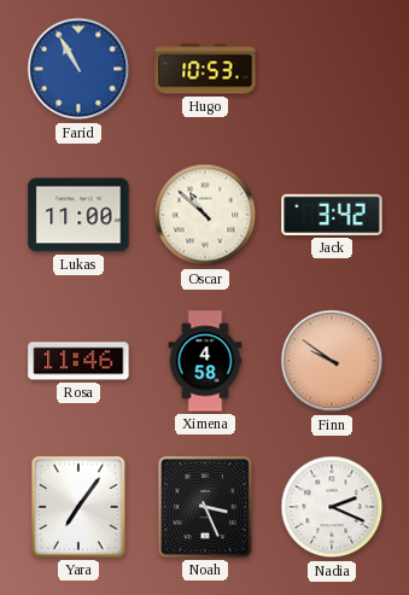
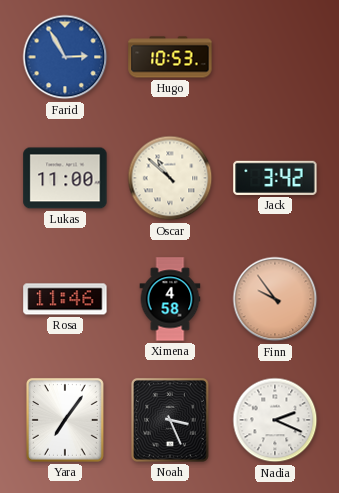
Farid: 10:55 -> 2:55 (65, 57)
Finn: 9:51 -> 9:54 (275, 299)
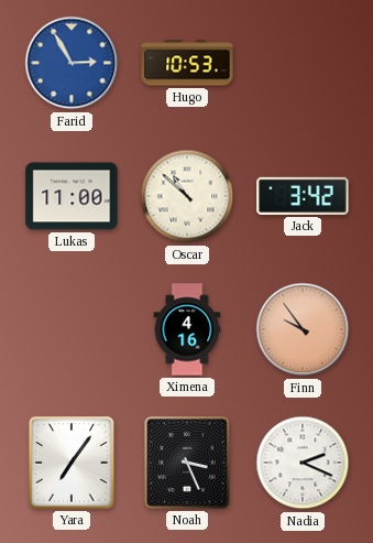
Rosa: 11:46 -> none (65, 299)
Ximena: 4:58 -> 4:16 (187, 329)
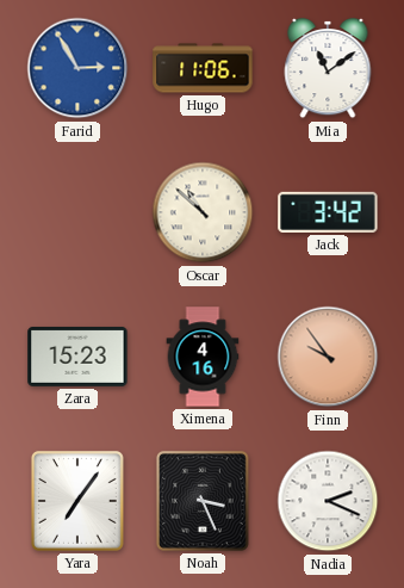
Hugo: 10:53 -> 11:06 (203, 68)
Mia: none -> 11:09 (328, 68)
Lukas: 11:00 -> none (72, 196)
Zara: none -> 15:23 (77, 357)
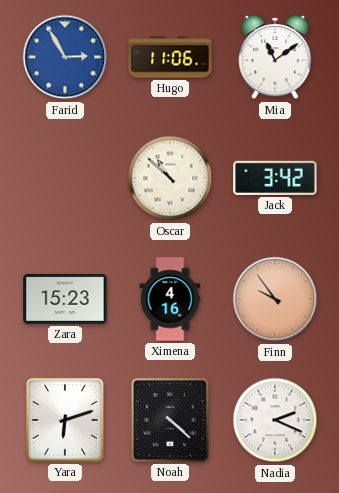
Yara: 7:06 -> 6:12 (65, 420)
Noah: 3:26 -> 4:22 (170, 420)
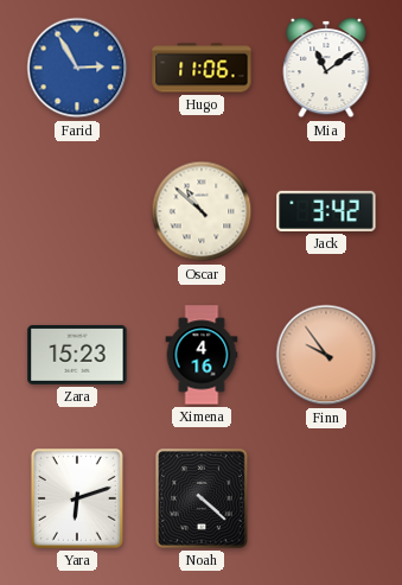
Nadia: 2:19 -> none (275, 420)
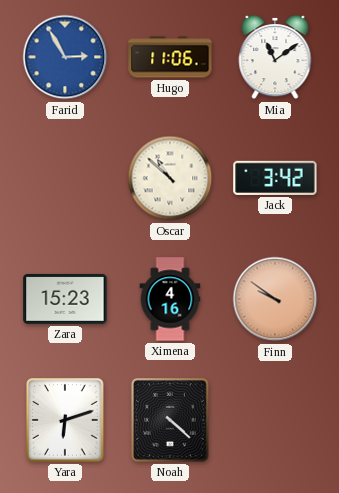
Finn: 9:54 -> 9:51 (275, 299)
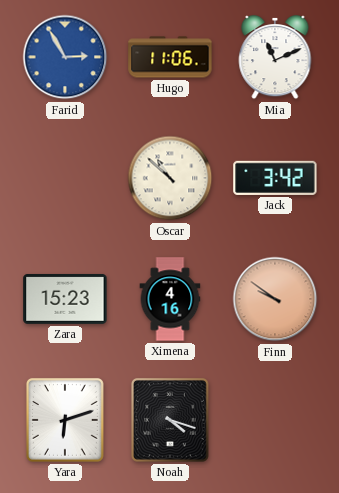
Mia: 11:09 -> 11:11 (275, 57)
Noah: 4:22 -> 4:18 (170, 420)
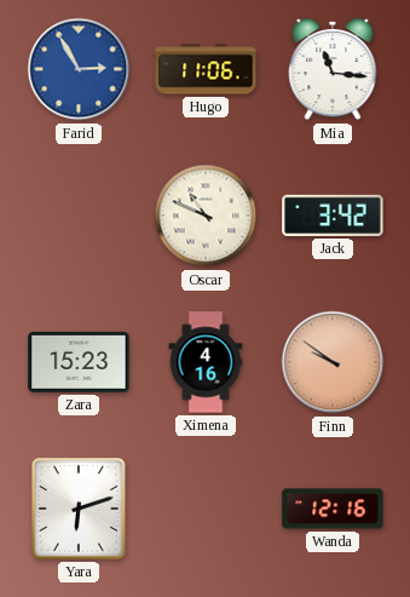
Mia: 11:11 -> 11:16 (333, 69)
Oscar: 10:52 -> 10:49 (206, 216)
Noah: 4:18 -> none (170, 420)
Wanda: none -> 12:16 (333, 509)
